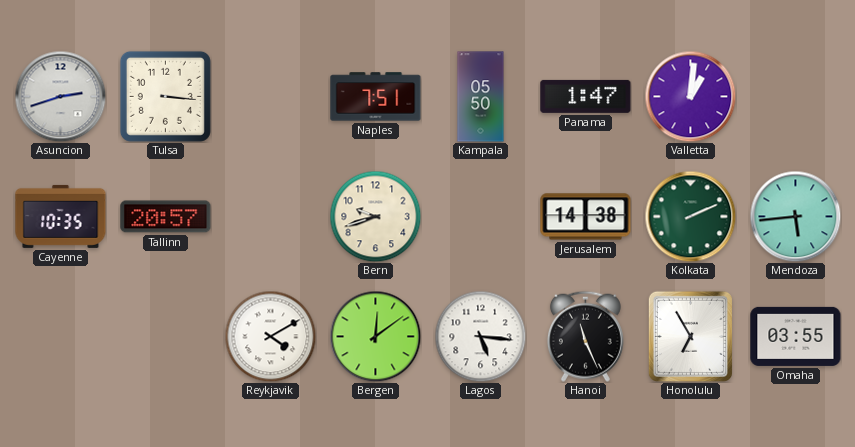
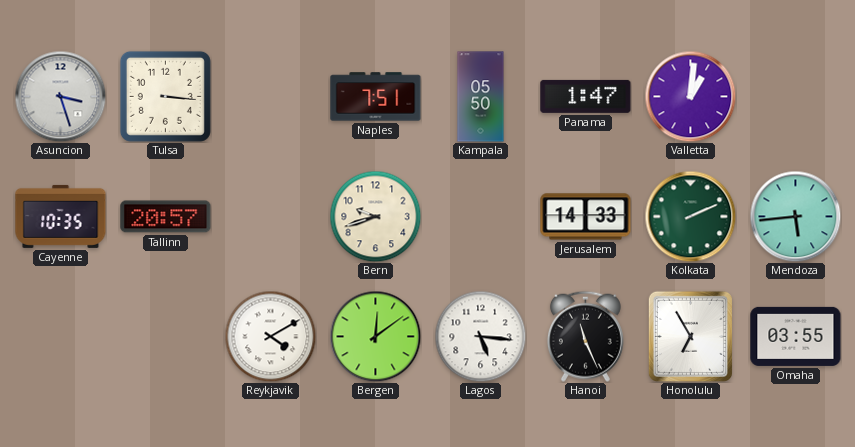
Asuncion: 2:42 -> 3:27 (60, 96)
Jerusalem: 14:38 -> 14:33 (586, 217)
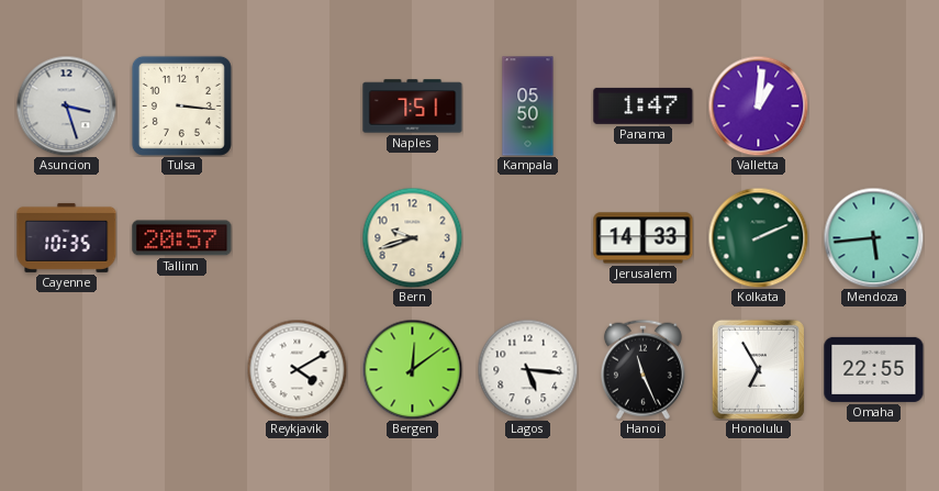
Omaha: 03:55 -> 22:55 (874, 369)
